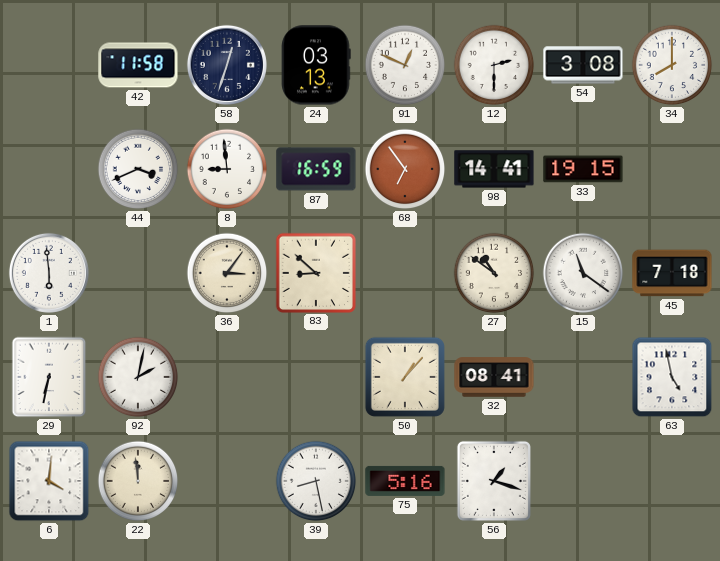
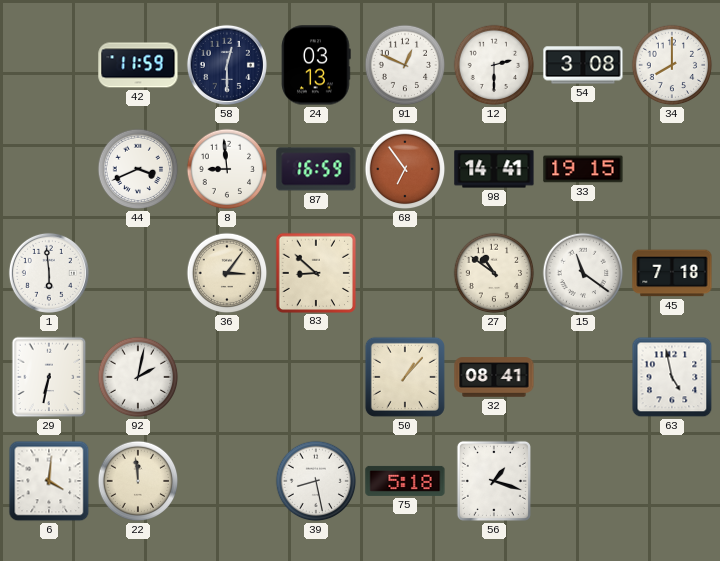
42: 11:58 -> 11:59 (138, 65)
58: 12:33 -> 12:30 (227, 65)
75: 5:16 -> 5:18 (405, 481)
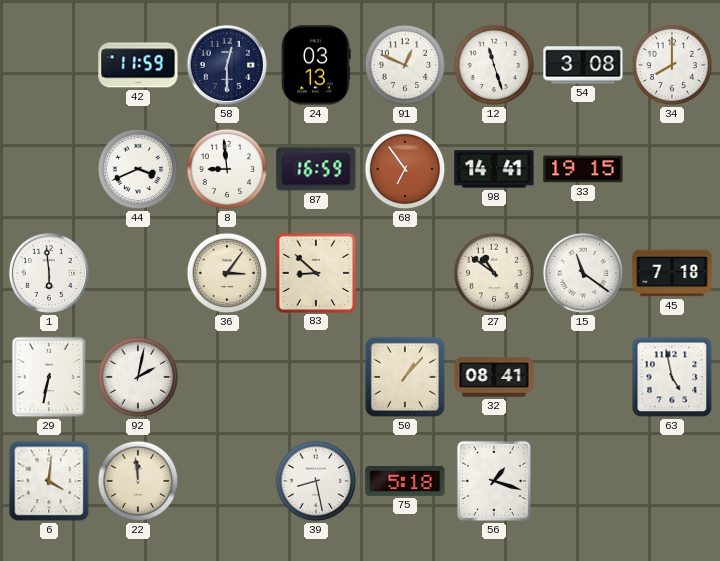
12: 2:30 -> 11:27 (494, 65)
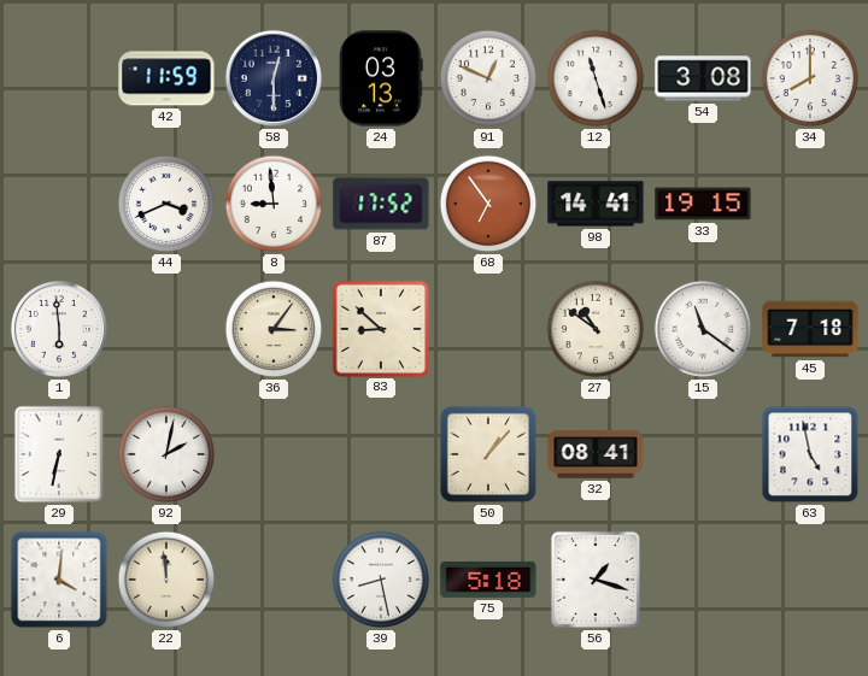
87: 16:59 -> 17:52 (381, 204)
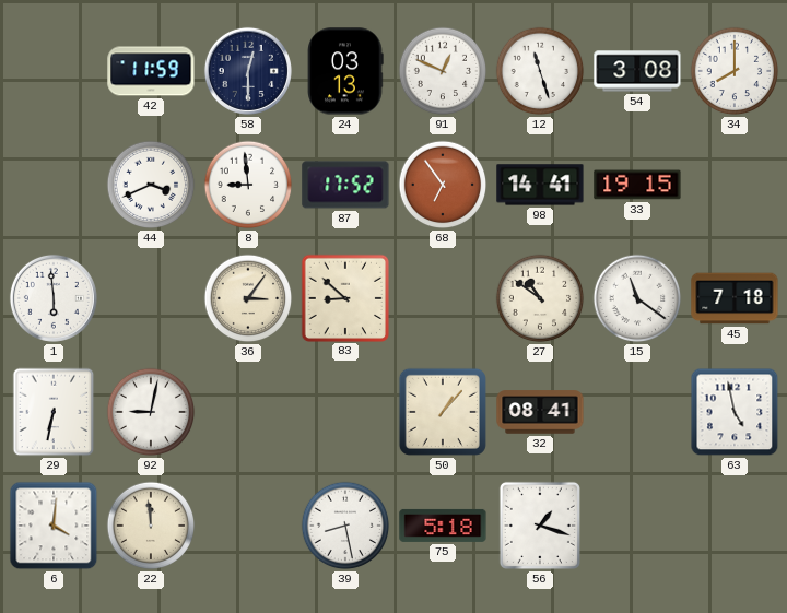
92: 2:02 -> 9:02 (151, 412)
